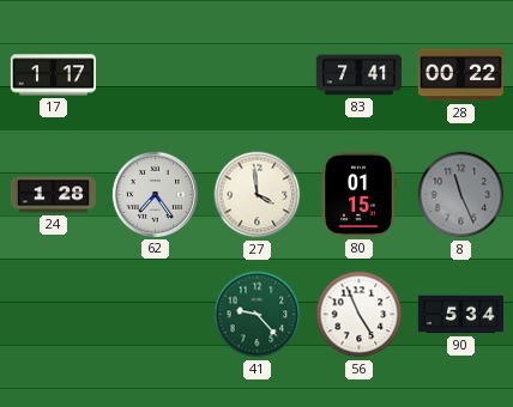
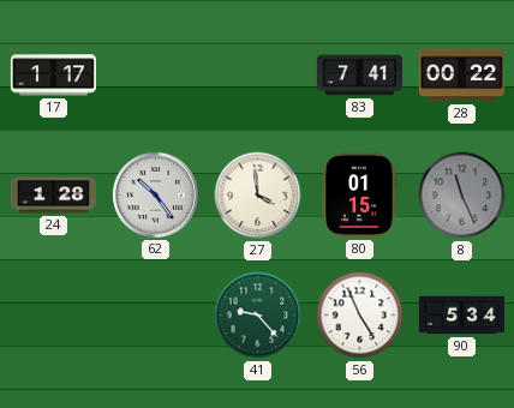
62: 7:24 -> 10:24 (155, 194)
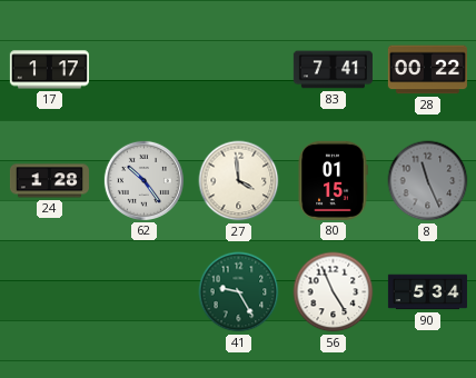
41: 9:23 -> 9:25 (239, 292)
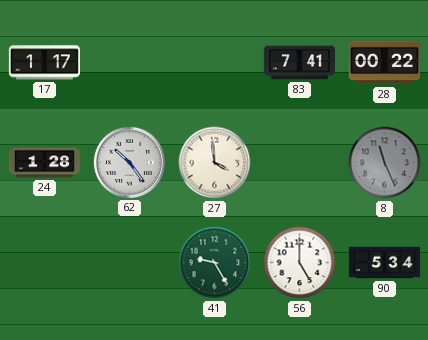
80: 01:15 -> none (333, 180)
56: 4:56 -> 5:00 (300, 263)
